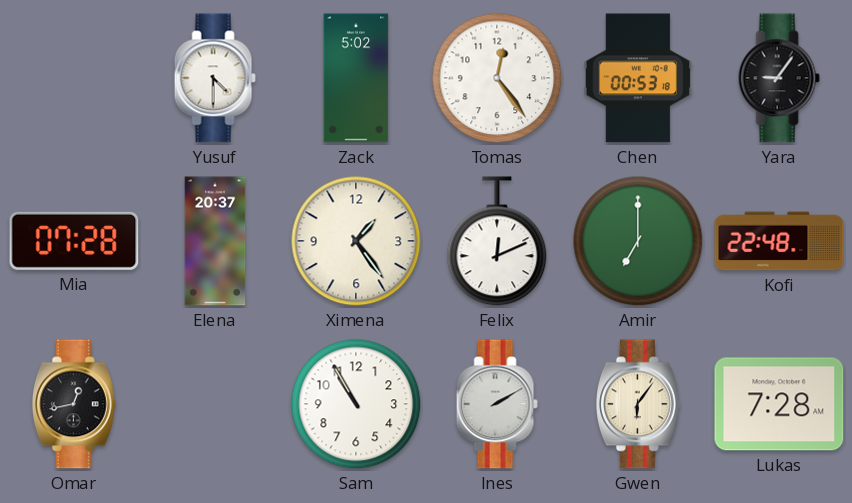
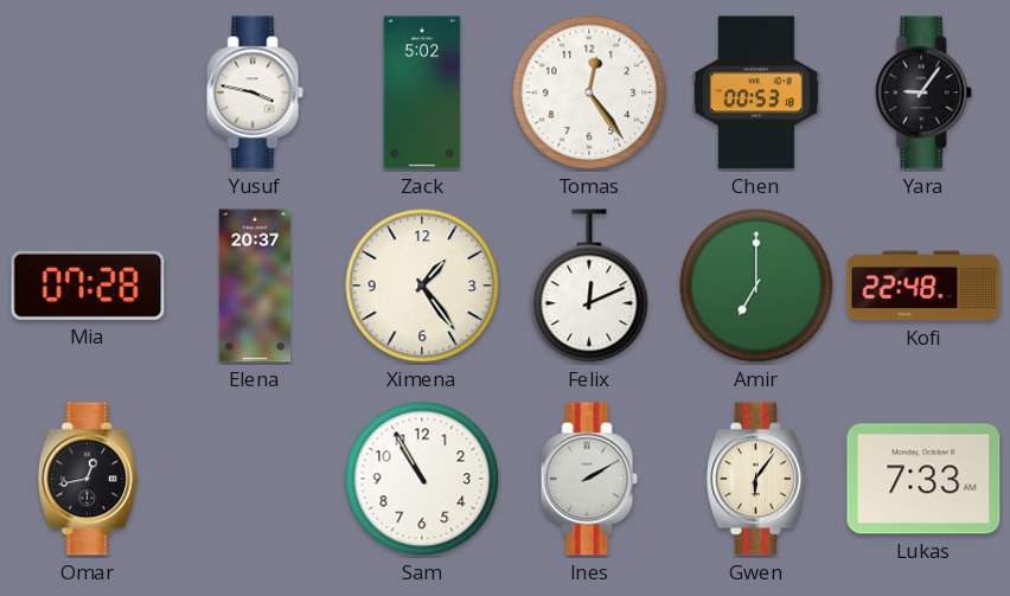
Yusuf: 4:30 -> 3:47 (255, 92)
Lukas: 7:28 -> 7:33 (923, 479)
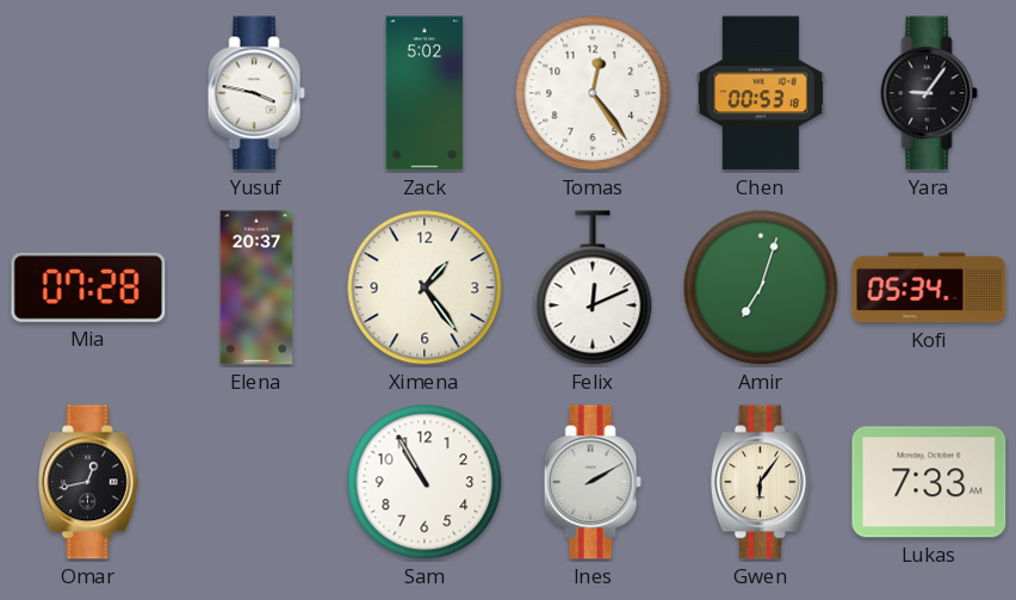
Amir: 7:00 -> 7:03 (761, 287)
Kofi: 22:48 -> 05:34 (929, 287)
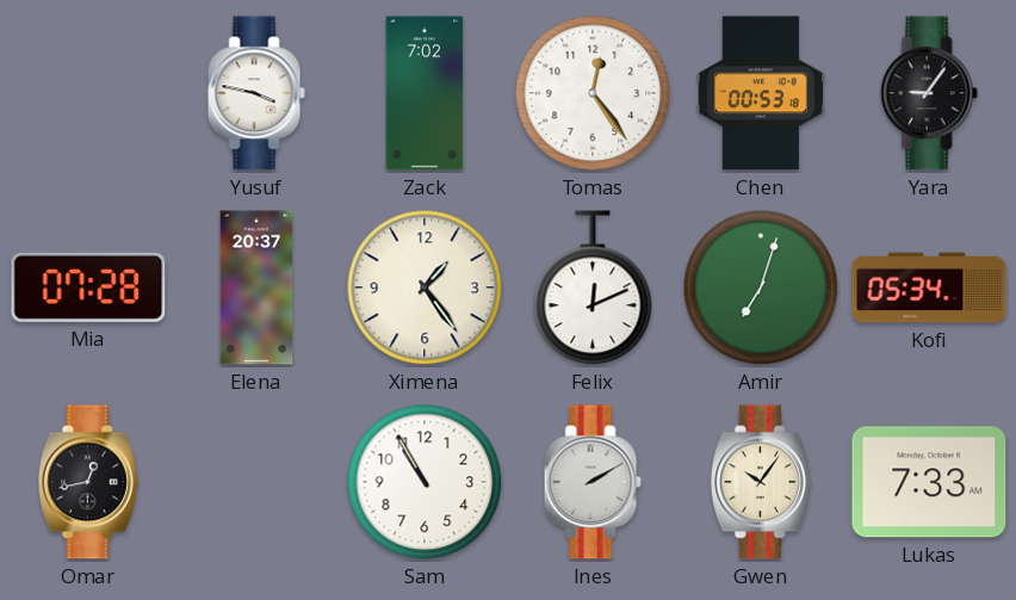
Zack: 5:02 -> 7:02 (425, 93)
Gwen: 6:06 -> 10:06 (761, 482)
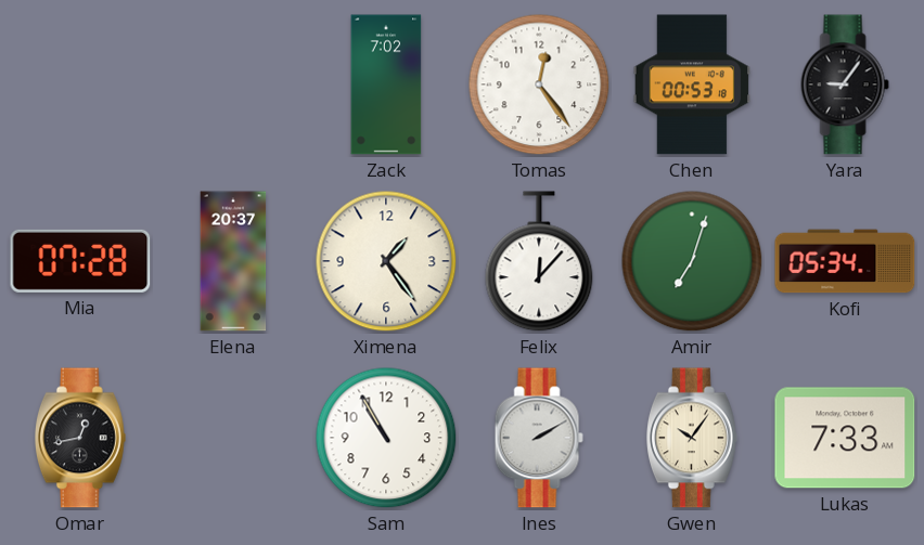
Yusuf: 3:47 -> none (256, 93)
Felix: 12:11 -> 12:07 (539, 261)
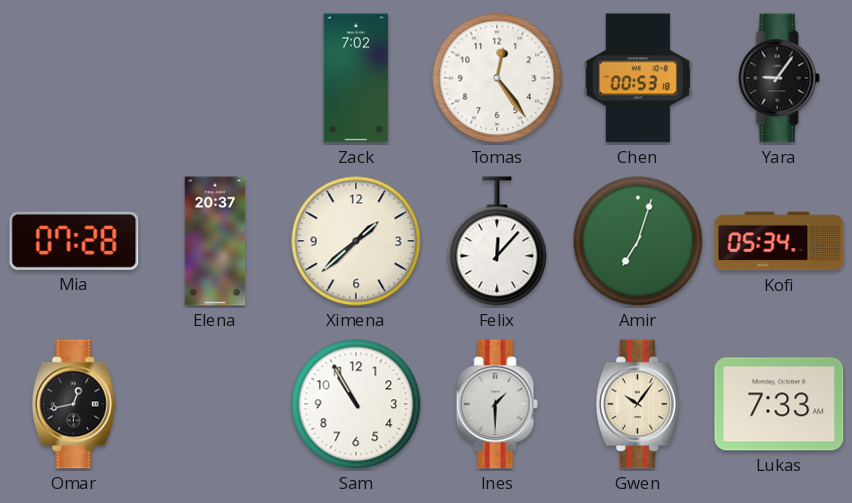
Ximena: 1:24 -> 1:38 (356, 241)
Ines: 2:10 -> 1:30 (497, 404)
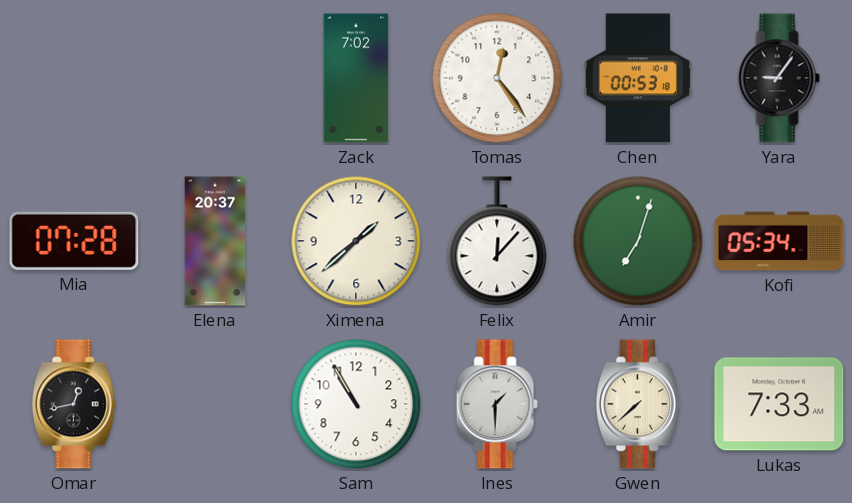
Gwen: 10:06 -> 7:38 (638, 404)
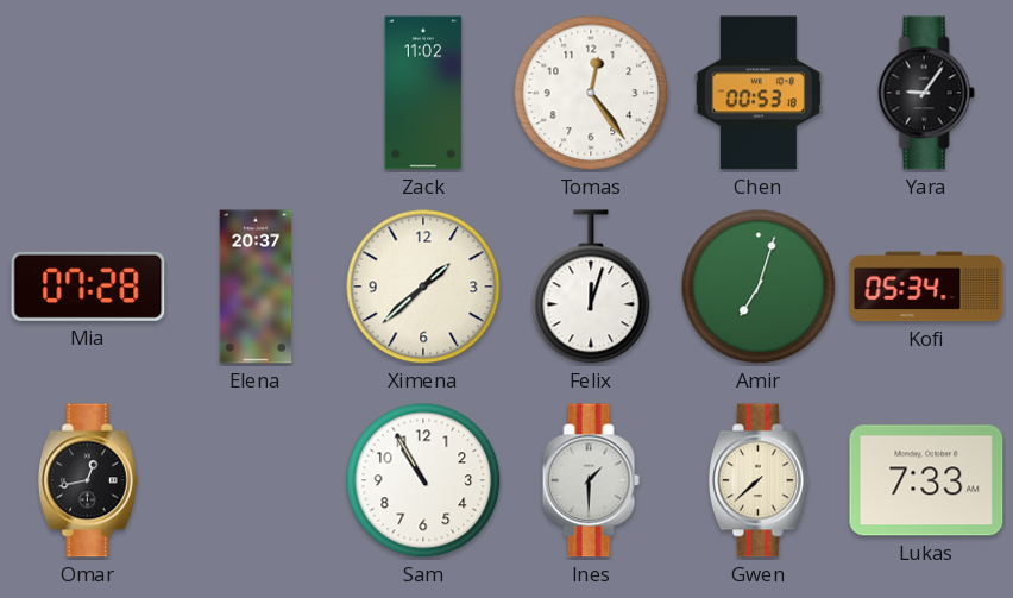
Zack: 7:02 -> 11:02 (423, 93)
Felix: 12:07 -> 12:03 (591, 287)
